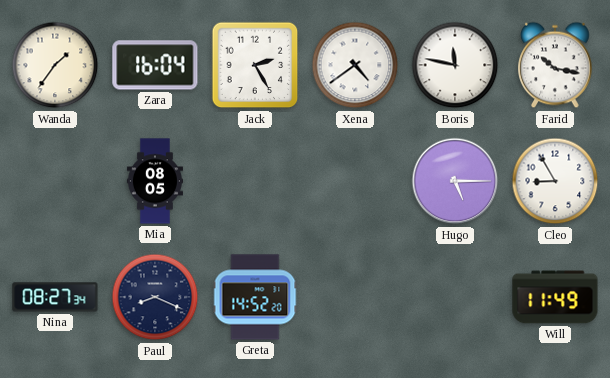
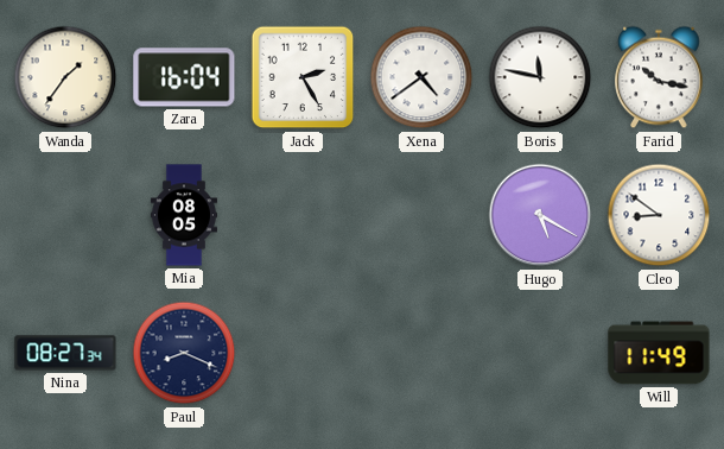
Hugo: 5:15 -> 5:20 (540, 215)
Cleo: 8:55 -> 8:51 (659, 215)
Greta: 14:52 -> none (255, 297)
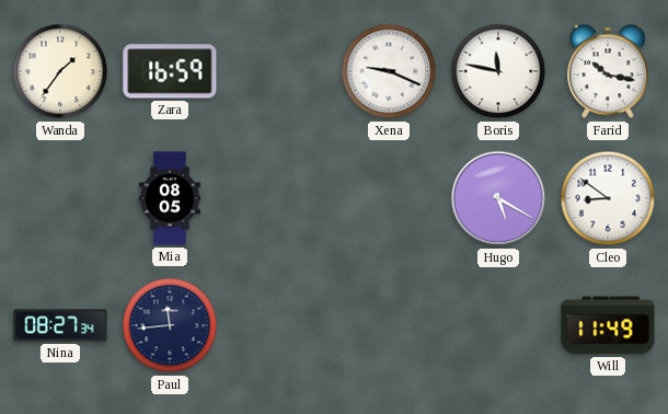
Zara: 16:04 -> 16:59 (170, 71)
Jack: 2:25 -> none (303, 77)
Xena: 4:39 -> 9:19 (389, 71)
Paul: 8:19 -> 11:44 (170, 325)
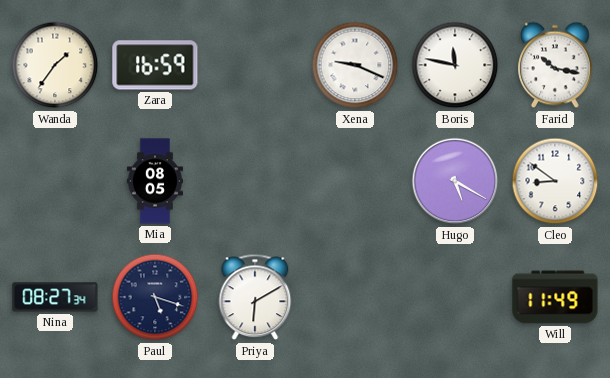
Paul: 11:44 -> 5:18 (155, 297)
Priya: none -> 6:10 (255, 297)
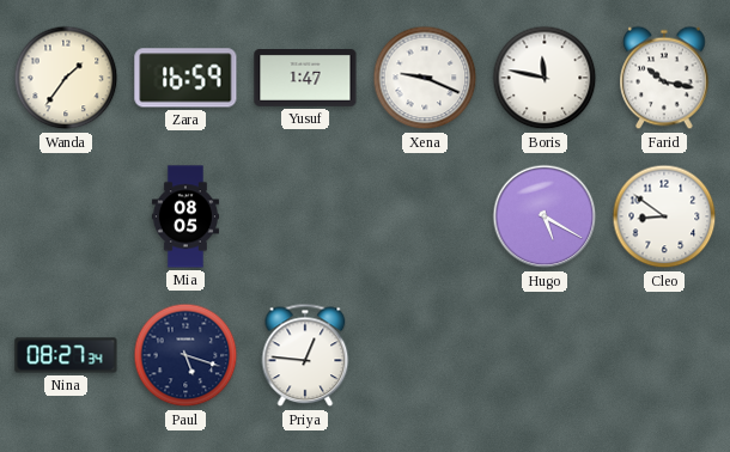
Yusuf: none -> 1:47 (305, 79)
Priya: 6:10 -> 12:46 (305, 355)
Will: 11:49 -> none (555, 297)
